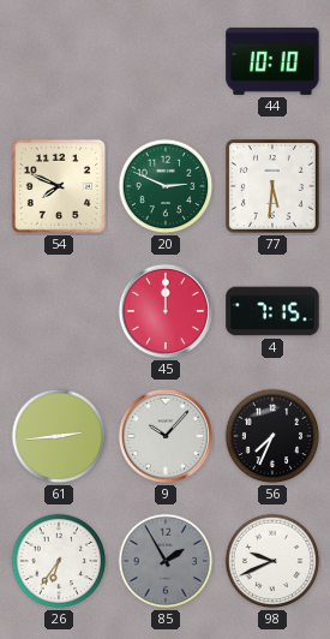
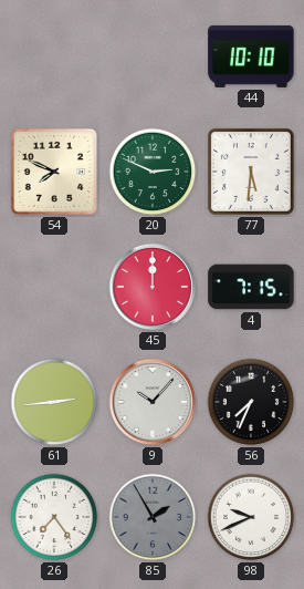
26: 6:36 -> 7:24 (54, 517)
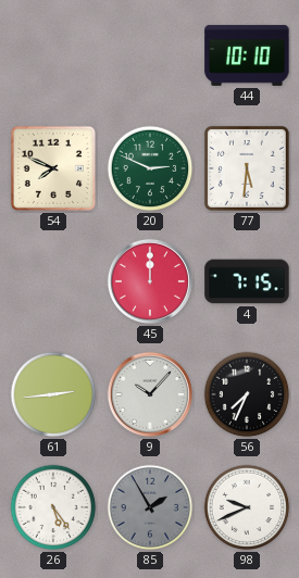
26: 7:24 -> 5:24 (53, 507)
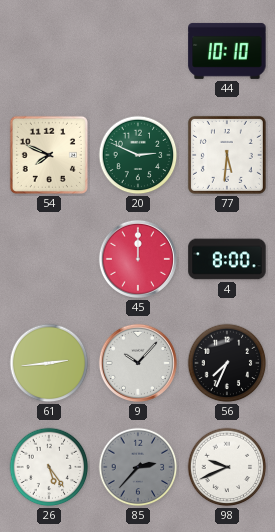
4: 7:15 -> 8:00 (227, 259)
85: 1:55 -> 2:37 (138, 467)
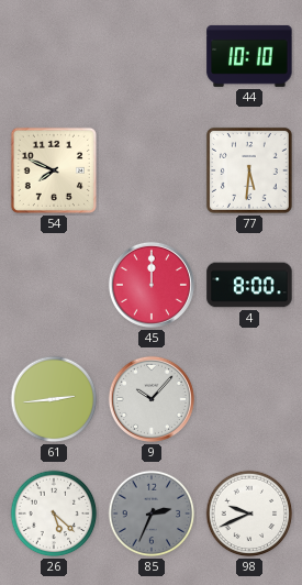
20: 2:49 -> none (138, 155)
56: 7:34 -> none (227, 363)
26: 5:24 -> 5:22 (54, 514)
85: 2:37 -> 2:34 (152, 514)
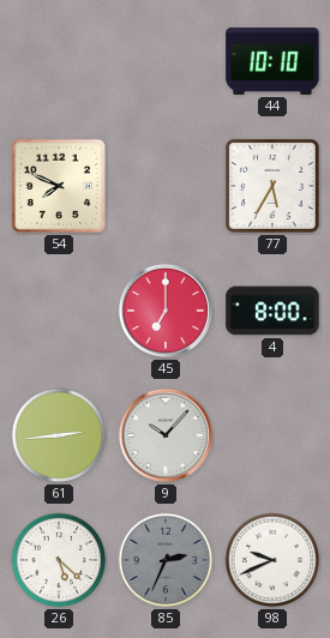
77: 5:31 -> 5:35 (272, 186)
45: 12:00 -> 7:00 (166, 311)
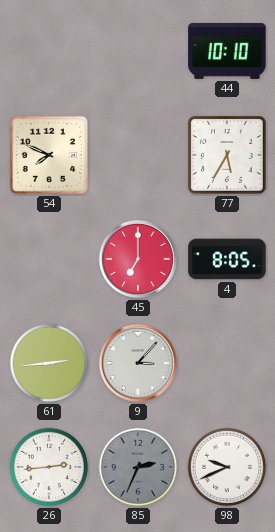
4: 8:00 -> 8:05 (227, 259)
9: 10:07 -> 3:07 (138, 363)
26: 5:22 -> 2:44 (49, 467)
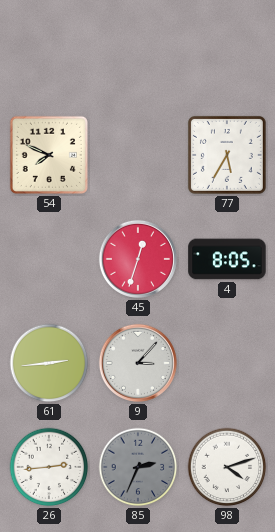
44: 10:10 -> none (227, 51)
45: 7:00 -> 12:33 (138, 259)
98: 9:41 -> 4:12 (227, 467)
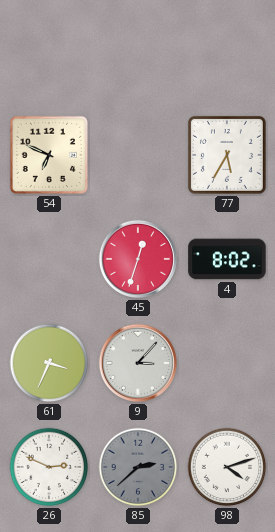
54: 7:49 -> 6:49 (49, 155)
4: 8:05 -> 8:02 (227, 259)
61: 2:44 -> 3:34 (49, 363)
26: 2:44 -> 2:49 (49, 467)
85: 2:34 -> 2:38 (138, 467)
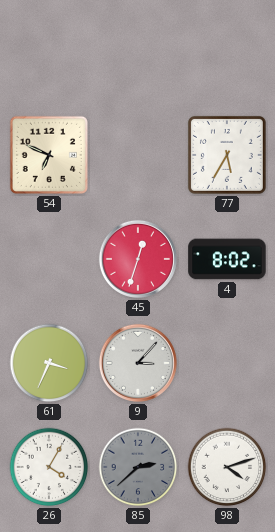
26: 2:49 -> 4:05 (49, 467)
